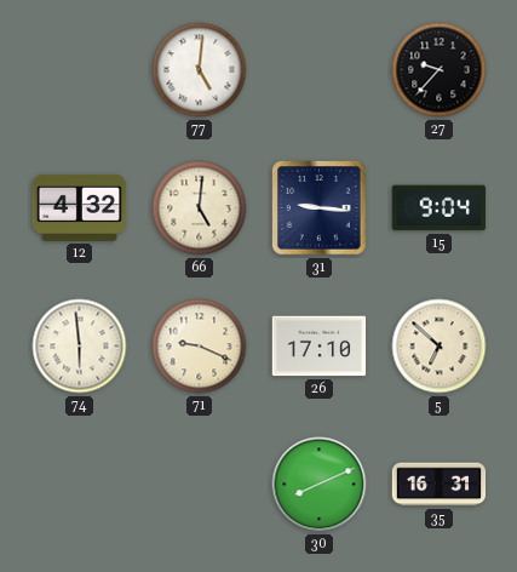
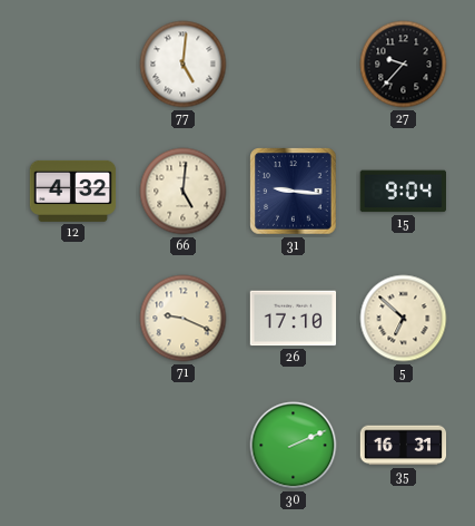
74: 5:59 -> none (80, 347)
30: 8:11 -> 2:11 (294, 446)
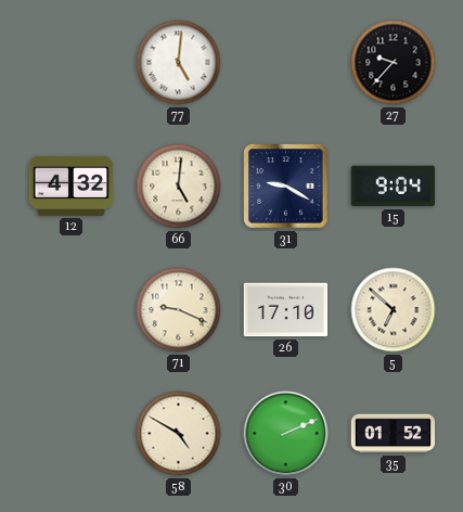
31: 9:16 -> 9:20 (286, 187)
58: none -> 4:50 (179, 434)
35: 16:31 -> 01:52 (394, 434)
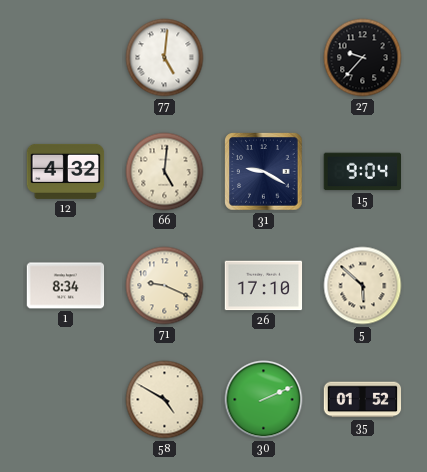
1: none -> 8:34 (66, 286)
5: 6:52 -> 5:52 (363, 286)
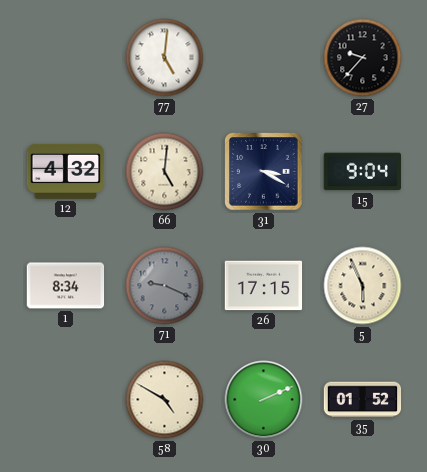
31: 9:20 -> 3:20 (264, 172)
71 dial: cream -> grey (165, 286)
26: 17:10 -> 17:15 (264, 286)
5: 5:52 -> 5:56 (363, 286)
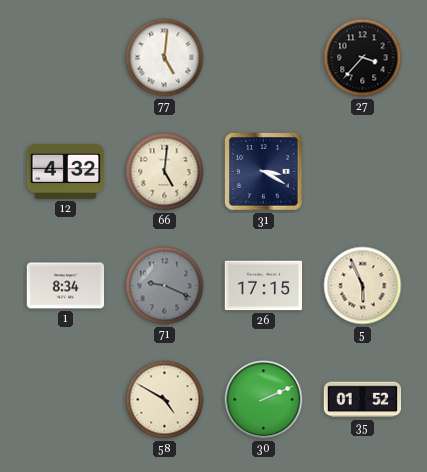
27: 9:37 -> 3:37 (363, 58)
15: 9:04 -> none (362, 172)
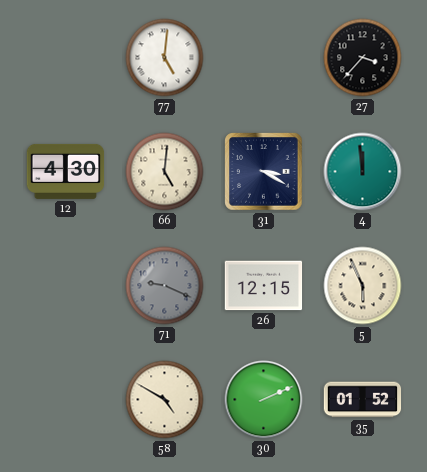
12: 4:32 -> 4:30 (66, 171)
4: none -> 11:59 (363, 172)
1: 8:34 -> none (66, 286)
26: 17:15 -> 12:15 (264, 286)
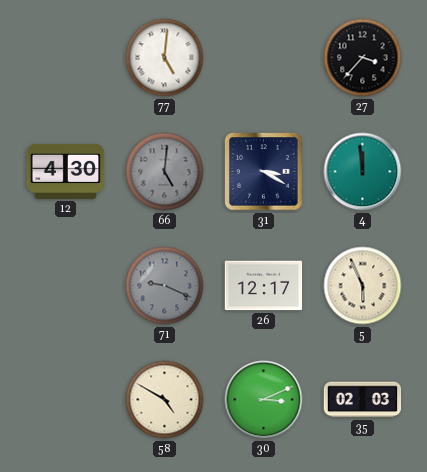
66 dial: cream -> grey (165, 172)
26: 12:15 -> 12:17 (264, 286)
30: 2:11 -> 3:11 (264, 400)
35: 01:52 -> 02:03 (363, 400)
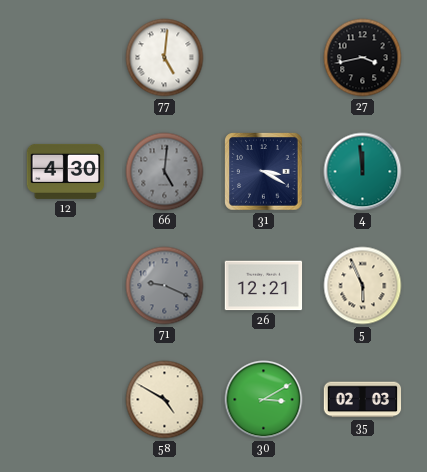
27: 3:37 -> 3:43 (363, 58)
26: 12:17 -> 12:21 (264, 286)
30: 3:11 -> 3:10 (264, 400)
